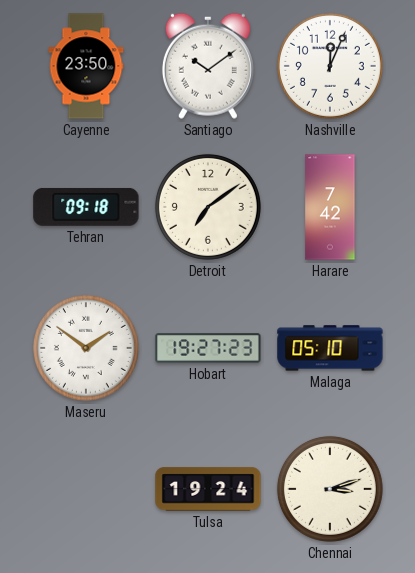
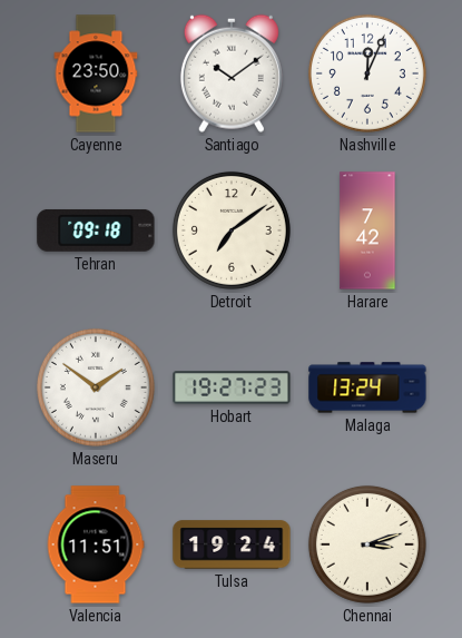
Malaga: 05:10 -> 13:24 (367, 387)
Valencia: none -> 11:51 (96, 544)
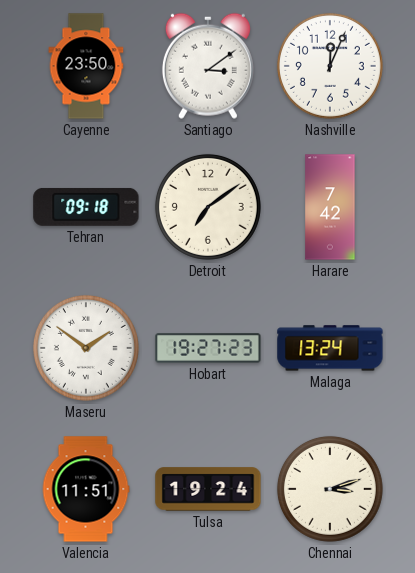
Santiago: 10:09 -> 3:09 (208, 66)
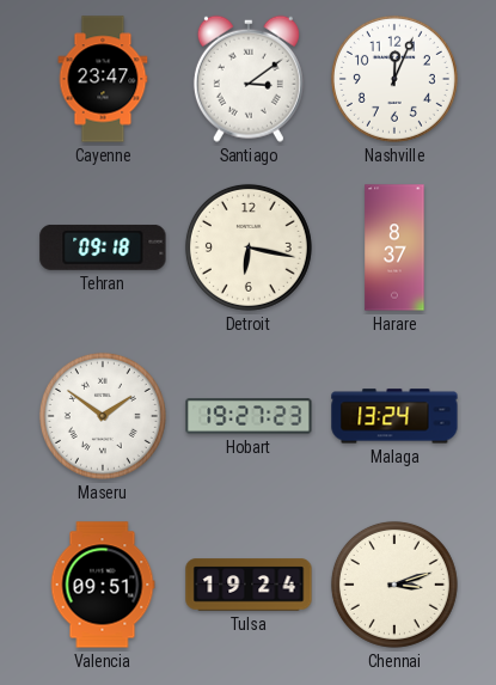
Cayenne: 23:50 -> 23:47 (103, 79)
Detroit: 7:09 -> 6:17 (249, 247)
Harare: 7:42 -> 8:37 (394, 247)
Valencia: 11:51 -> 09:51 (103, 585)
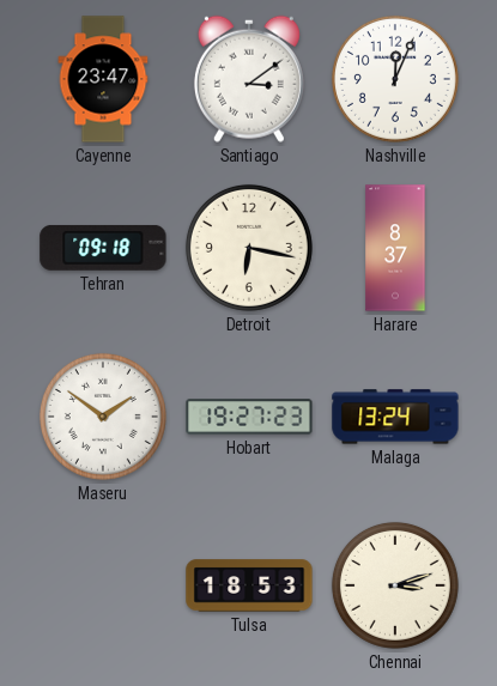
Valencia: 09:51 -> none (103, 585)
Tulsa: 19:24 -> 18:53 (249, 585)
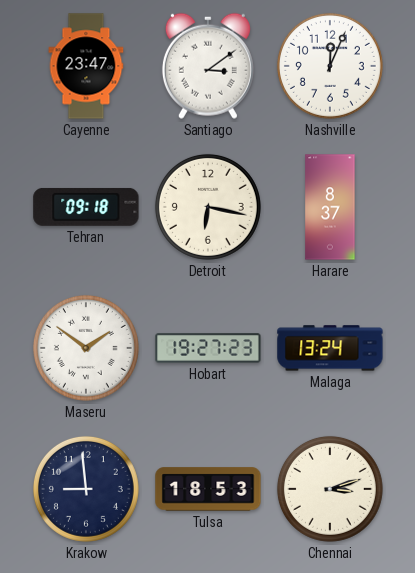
Krakow: none -> 8:59 (86, 489)
